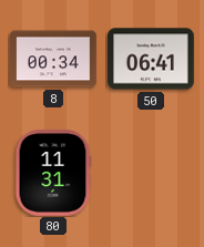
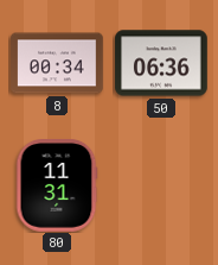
50: 06:41 -> 06:36 (161, 63)
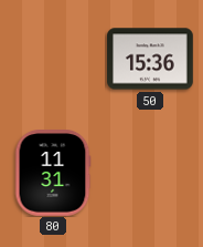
8: 00:34 -> none (57, 63)
50: 06:36 -> 15:36 (150, 59)
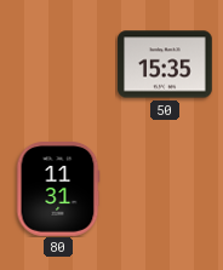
50: 15:36 -> 15:35 (165, 64)
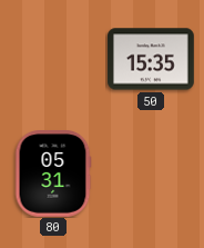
80: 11:31 -> 05:31 (53, 175)
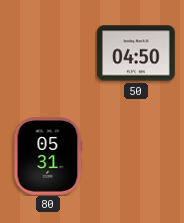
50: 15:35 -> 04:50 (136, 53)
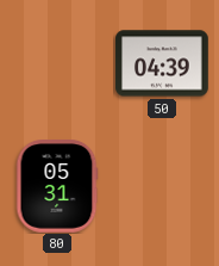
50: 04:50 -> 04:39 (162, 63)
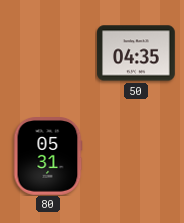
50: 04:39 -> 04:35 (136, 53)
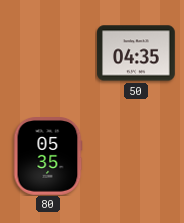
80: 05:31 -> 05:35 (48, 157)
